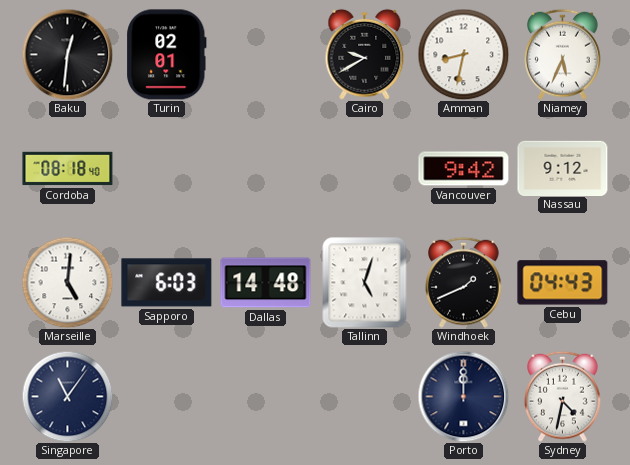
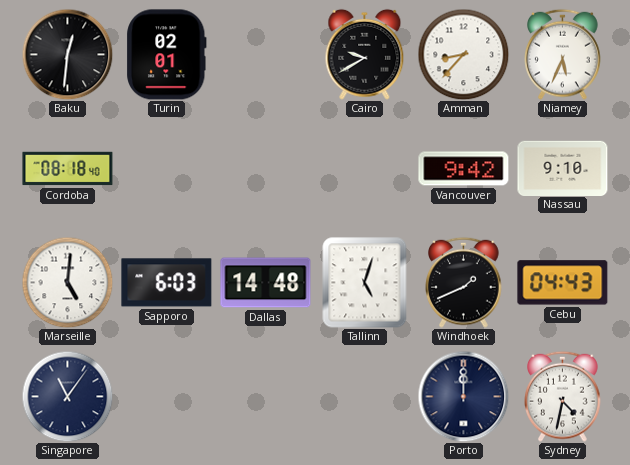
Amman: 8:32 -> 8:37 (463, 54)
Nassau: 9:12 -> 9:10 (563, 168)
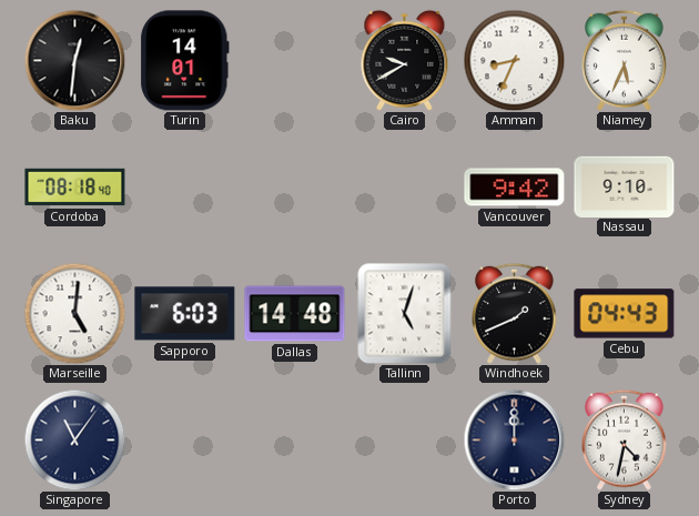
Turin: 02:01 -> 14:01 (185, 61)
Amman: 8:37 -> 8:34 (514, 60)
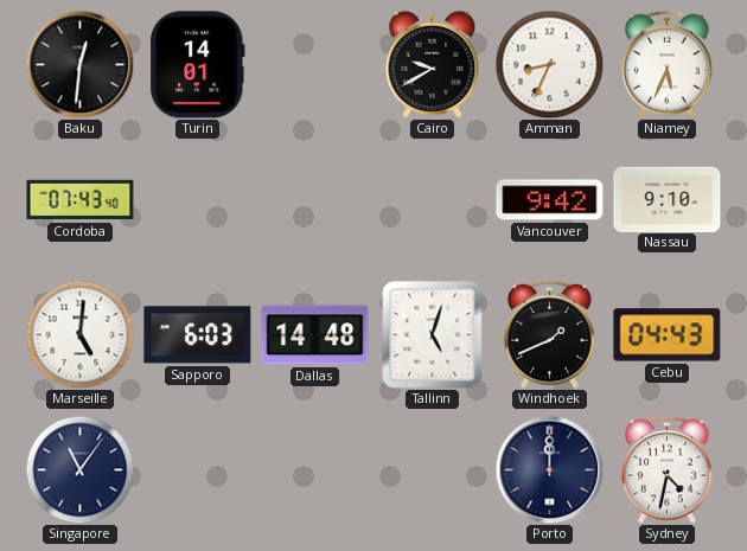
Cordoba: 08:18 -> 07:43 (81, 200)
